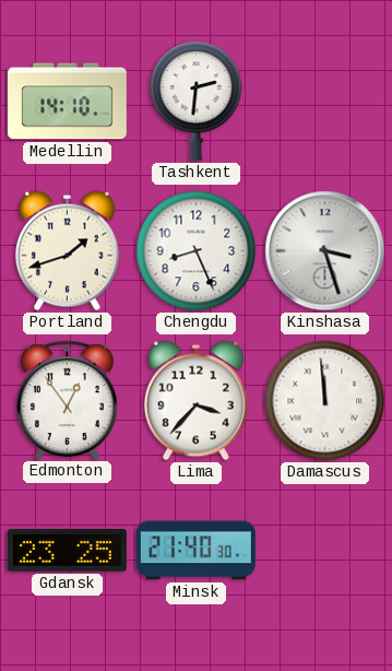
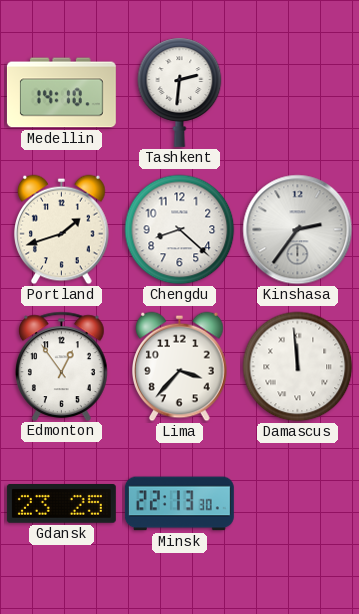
Chengdu: 8:26 -> 8:22 (180, 230)
Kinshasa: 3:27 -> 2:36 (298, 230)
Minsk: 21:40 -> 22:13 (179, 504)
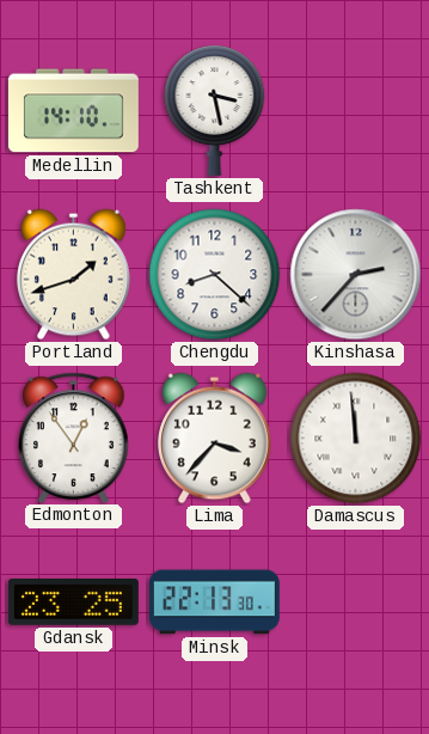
Tashkent: 2:31 -> 3:28 (215, 110)
Kinshasa: 2:36 -> 2:37 (356, 275)
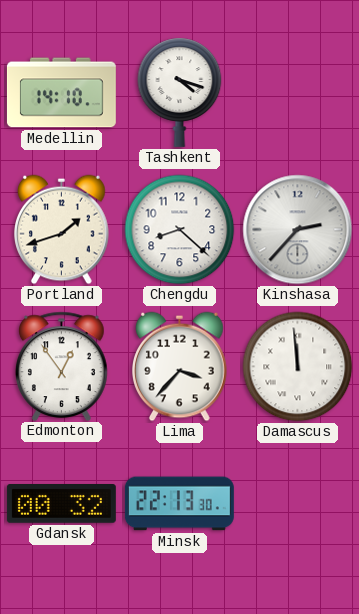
Tashkent: 3:28 -> 4:18 (180, 92)
Gdansk: 23:25 -> 00:32 (61, 504)
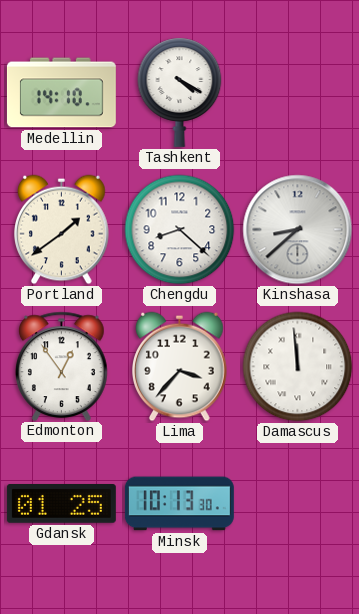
Tashkent: 4:18 -> 4:20 (180, 92)
Portland: 1:42 -> 1:39 (62, 230)
Kinshasa: 2:37 -> 8:38 (298, 230)
Gdansk: 00:32 -> 01:25 (61, 504)
Minsk: 22:13 -> 10:13 (179, 504)
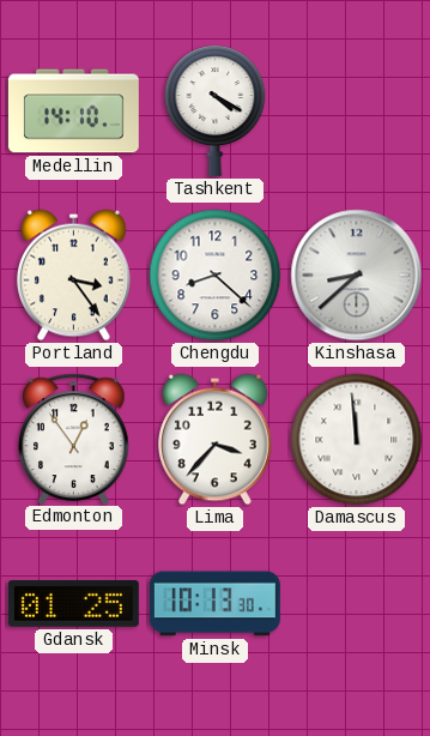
Portland: 1:39 -> 3:24 (74, 276)
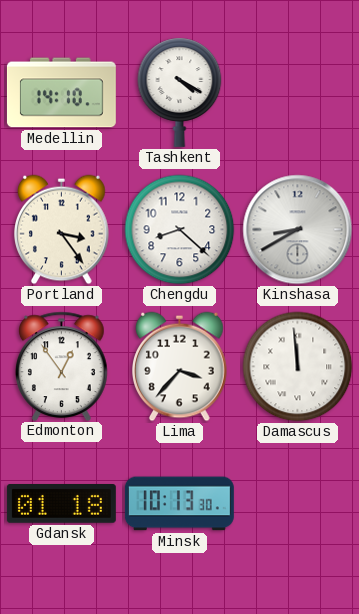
Kinshasa: 8:38 -> 8:40 (298, 230)
Gdansk: 01:25 -> 01:18 (61, 504)
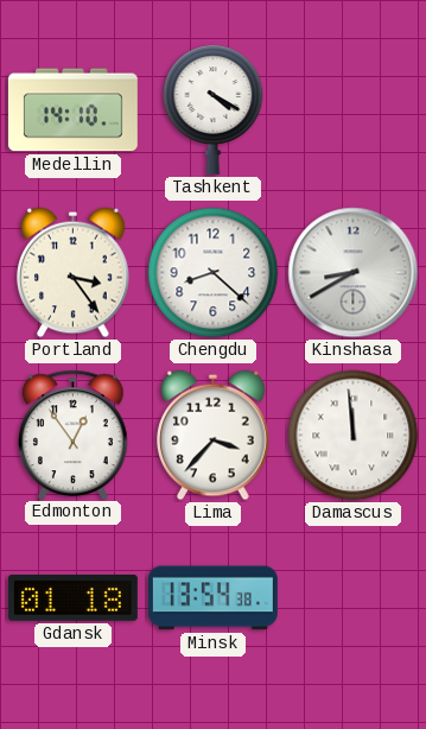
Minsk: 10:13 -> 13:54 (212, 598)
